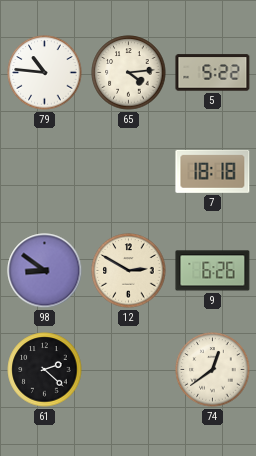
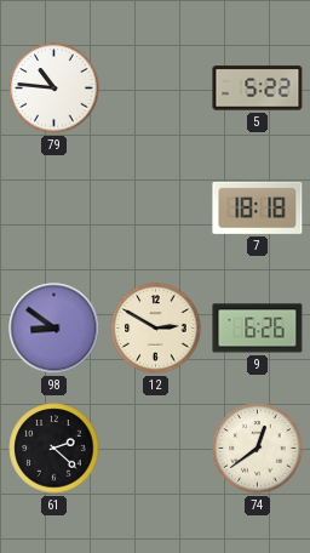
65: 4:14 -> none (129, 73)
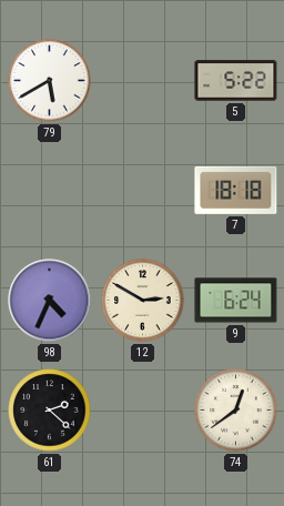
79: 10:46 -> 5:40 (50, 81)
98: 8:51 -> 4:34 (50, 301)
9: 6:26 -> 6:24 (236, 301)
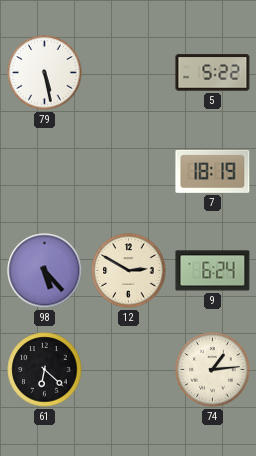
79: 5:40 -> 5:28 (45, 73)
7: 18:18 -> 18:19 (213, 171)
98: 4:34 -> 5:23 (45, 271)
61: 2:22 -> 6:22 (45, 370)
74: 12:39 -> 1:14 (213, 370)
